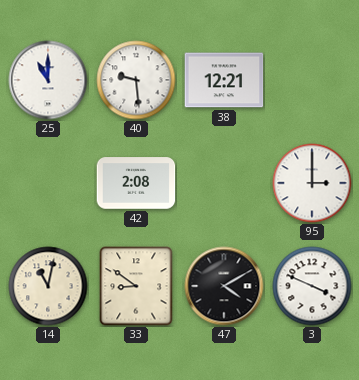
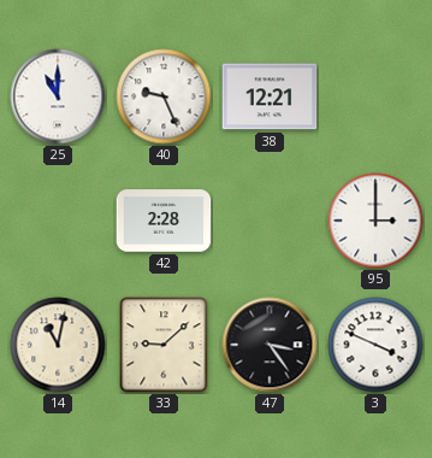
40: 9:29 -> 9:26 (164, 96)
42: 2:08 -> 2:28 (164, 221)
33: 8:51 -> 9:08 (164, 345)
47: 4:10 -> 3:24 (270, 345)
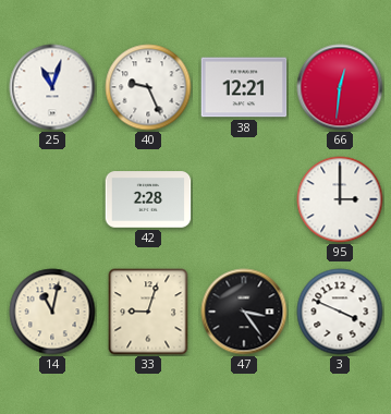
25: 11:00 -> 11:03 (52, 87)
66: none -> 12:31 (340, 87)
33: 9:08 -> 9:03 (148, 312)
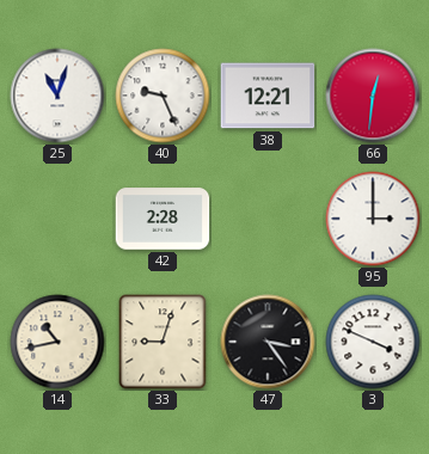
14: 11:02 -> 10:43 (57, 342)
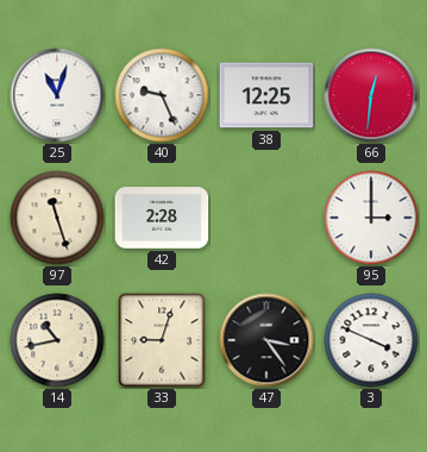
38: 12:21 -> 12:25 (266, 95)
97: none -> 11:27 (57, 218)
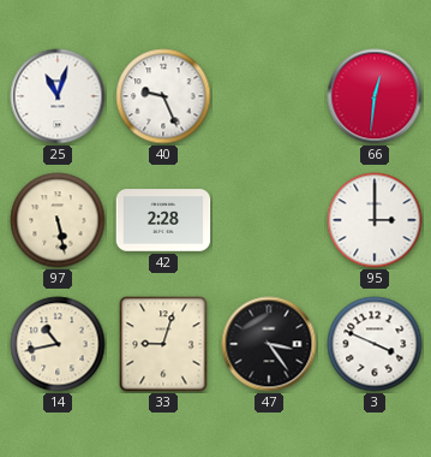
38: 12:25 -> none (266, 95)
97: 11:27 -> 5:28 (58, 220)
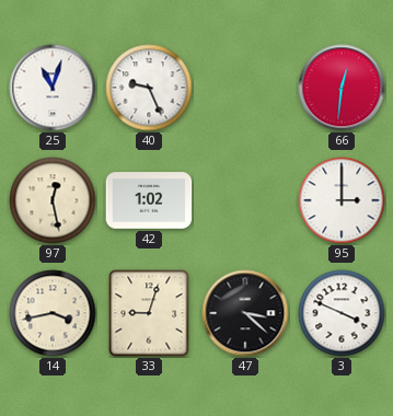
97: 5:28 -> 12:28 (53, 200)
42: 2:28 -> 1:02 (149, 200)
14: 10:43 -> 3:43 (53, 313)
47: 3:24 -> 3:22 (245, 313)
